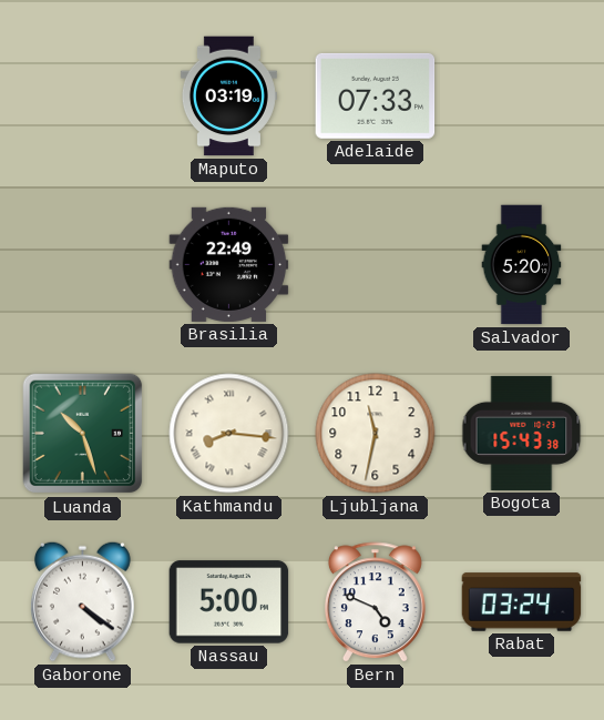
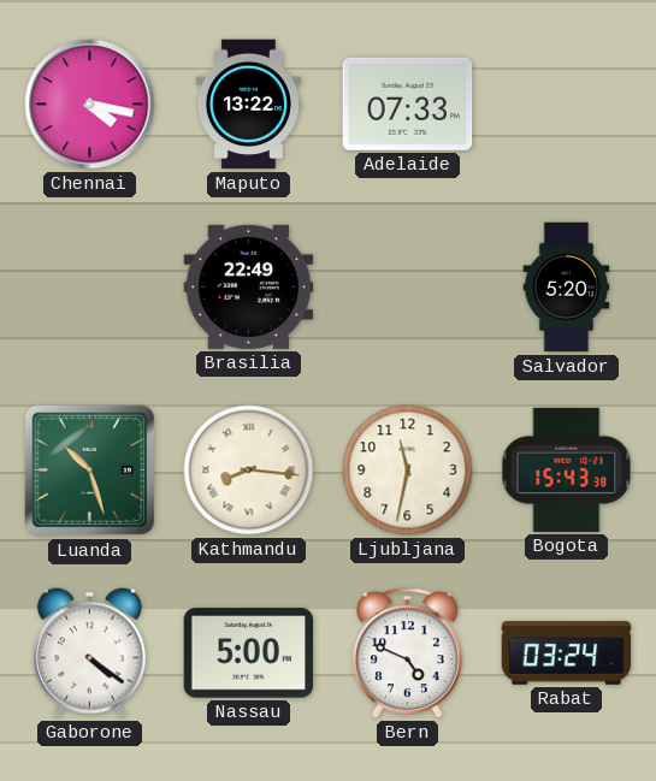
Chennai: none -> 4:17 (90, 105)
Maputo: 03:19 -> 13:22 (248, 105)
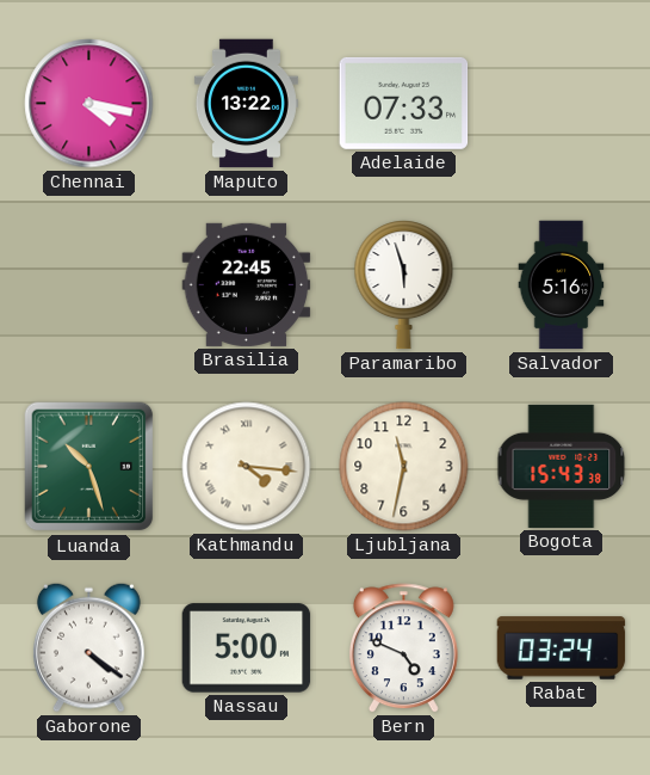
Brasilia: 22:49 -> 22:45 (247, 284)
Paramaribo: none -> 5:57 (404, 285)
Salvador: 5:20 -> 5:16 (562, 285)
Kathmandu: 8:16 -> 4:16 (247, 467)
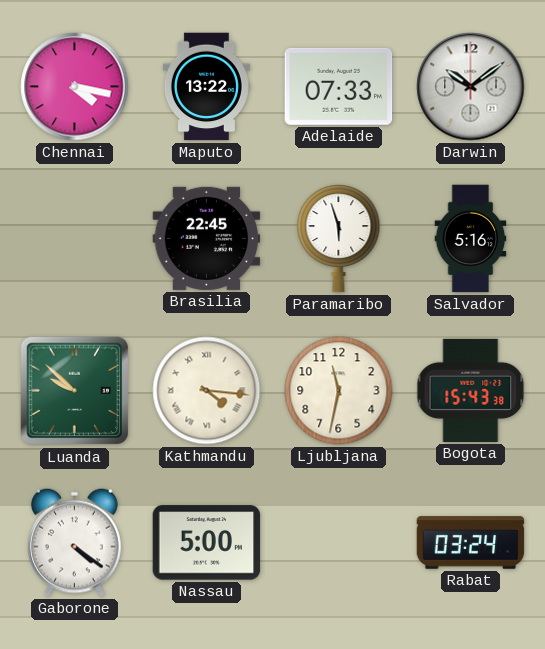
Darwin: none -> 10:09 (471, 87)
Luanda: 10:27 -> 9:52 (75, 391)
Bern: 4:49 -> none (403, 648)
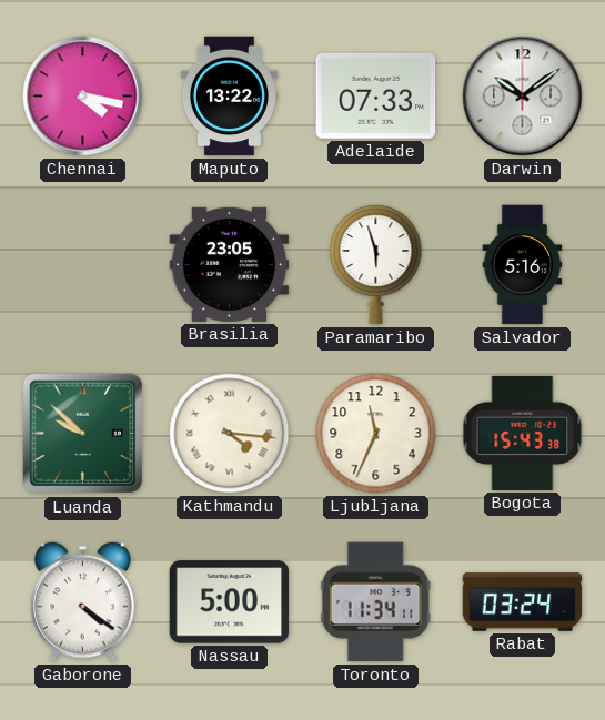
Brasilia: 22:45 -> 23:05 (230, 264)
Ljubljana: 11:32 -> 11:34 (376, 434)
Toronto: none -> 11:34 (375, 602)
